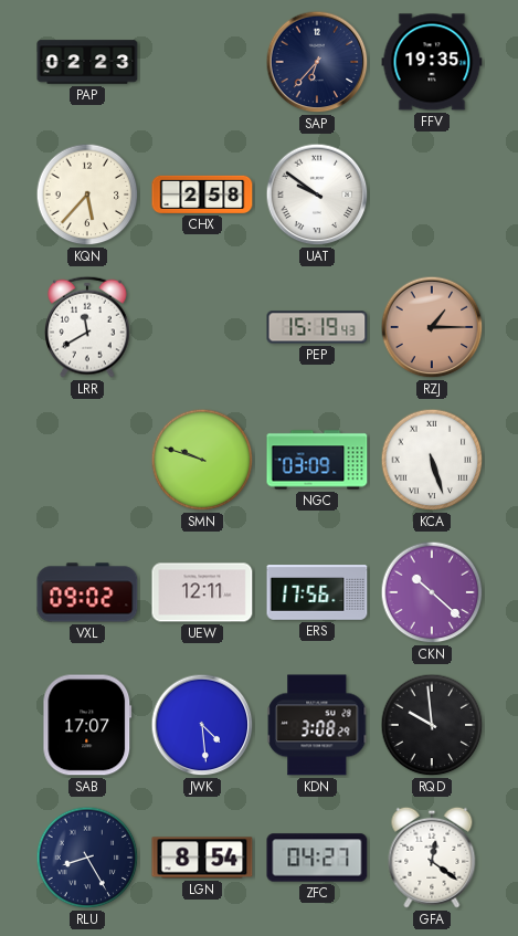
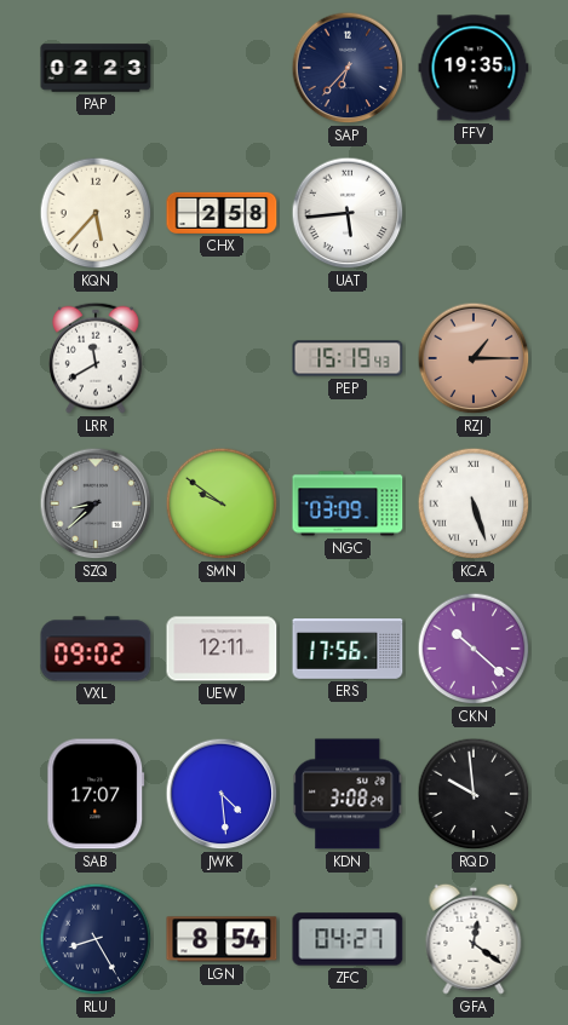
UAT: 9:51 -> 5:44 (348, 213)
SZQ: none -> 8:38 (96, 503)
SMN: 9:48 -> 9:51 (222, 503)
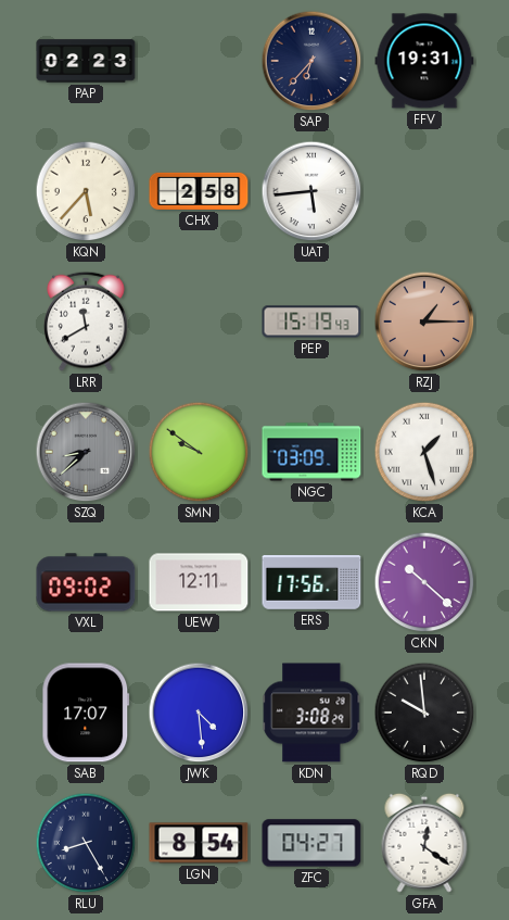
FFV: 19:35 -> 19:31 (424, 61)
KCA: 5:27 -> 1:27 (424, 452)
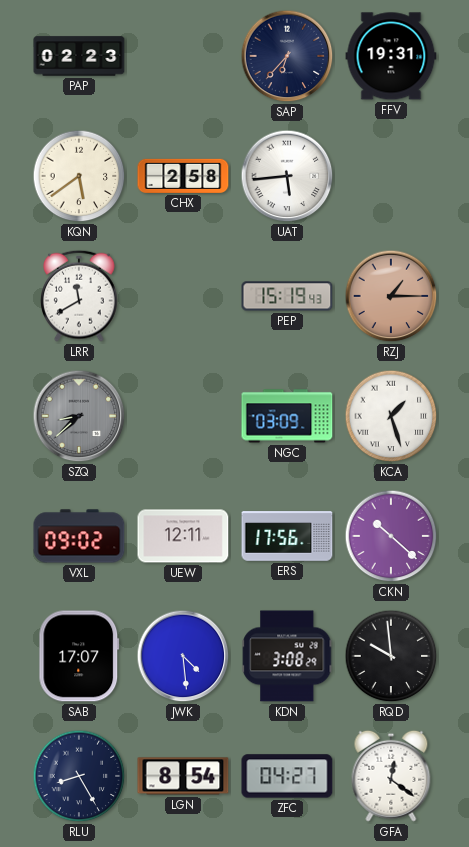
KQN: 5:37 -> 5:39 (79, 176)
SMN: 9:51 -> none (199, 452)
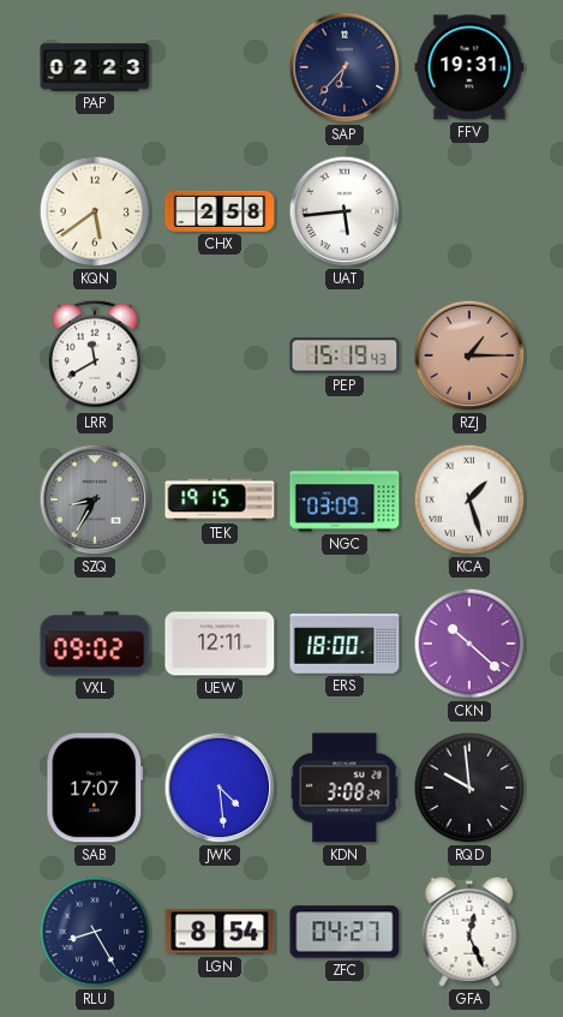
SZQ: 8:38 -> 8:35 (95, 499)
TEK: none -> 19:15 (220, 499)
ERS: 17:56 -> 18:00 (345, 644)
GFA: 12:21 -> 12:26 (469, 932)
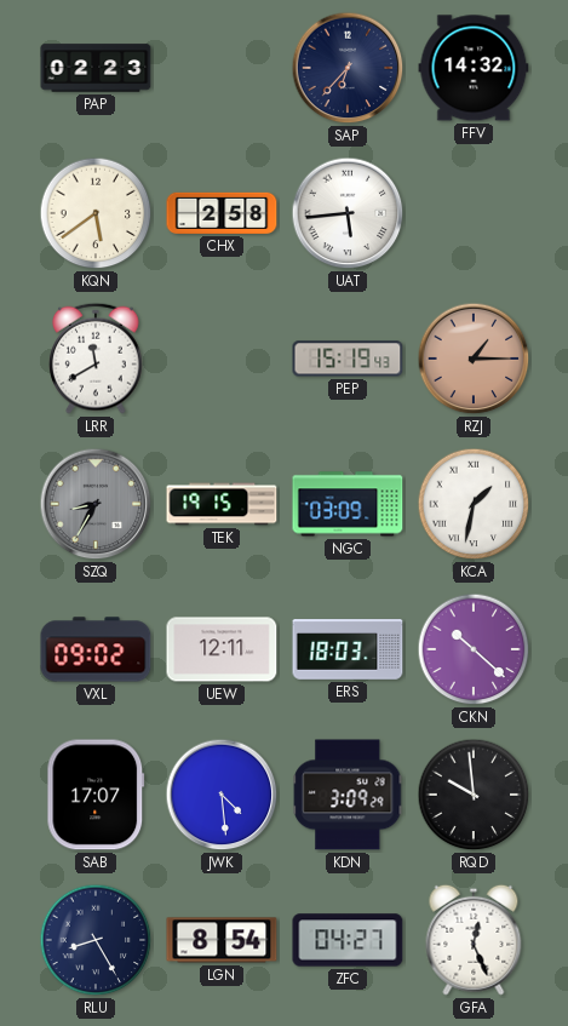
FFV: 19:31 -> 14:32 (474, 68)
KCA: 1:27 -> 1:32 (474, 504)
ERS: 18:00 -> 18:03 (348, 649)
KDN: 3:08 -> 3:09 (348, 795)
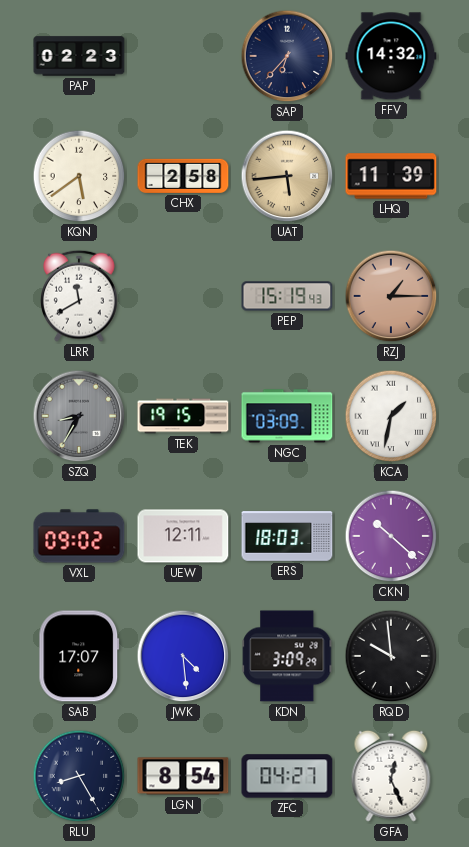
UAT dial: white -> champagne (287, 176)
LHQ: none -> 11:39 (391, 176)
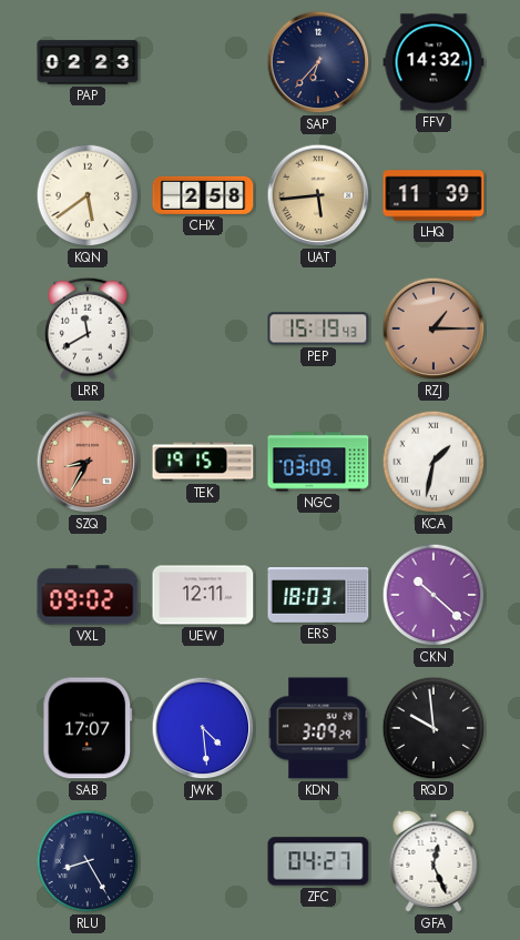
SZQ dial: grey -> salmon (88, 462)
LGN: 8:54 -> none (183, 776)
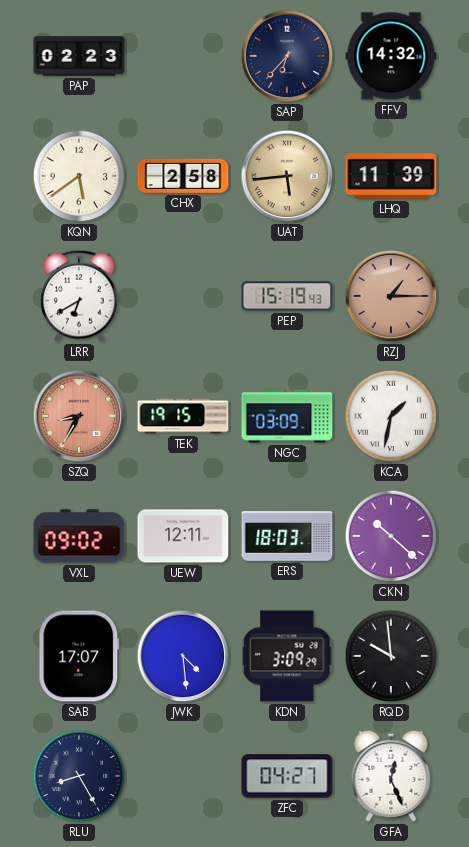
LRR: 11:40 -> 6:40 (79, 296)
